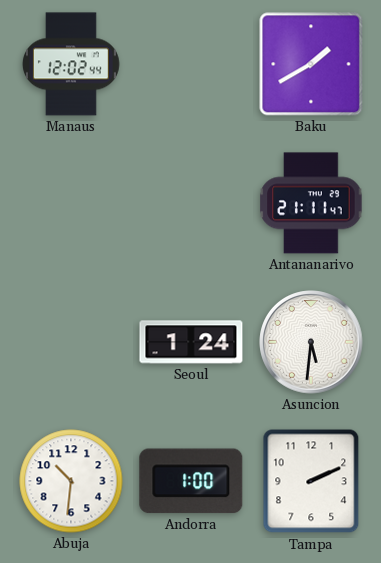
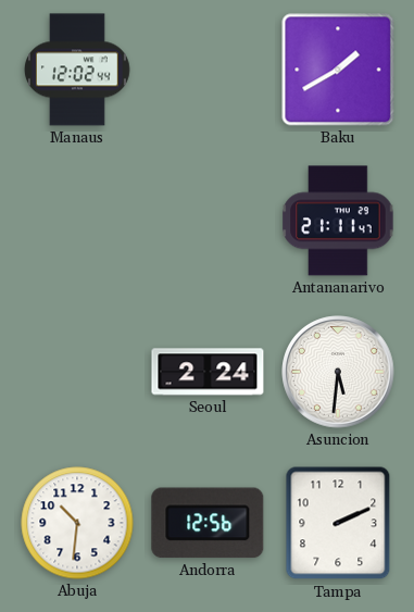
Seoul: 1:24 -> 2:24 (208, 372)
Andorra: 1:00 -> 12:56 (208, 523)
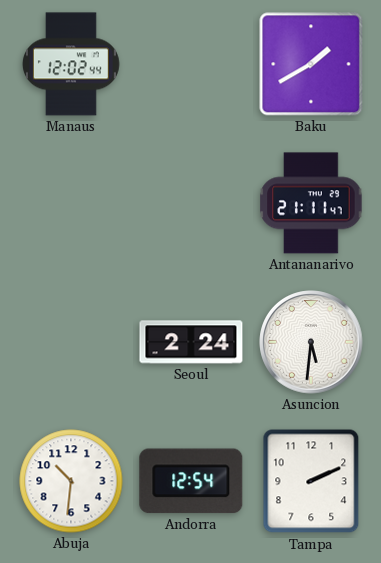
Andorra: 12:56 -> 12:54 (191, 481)
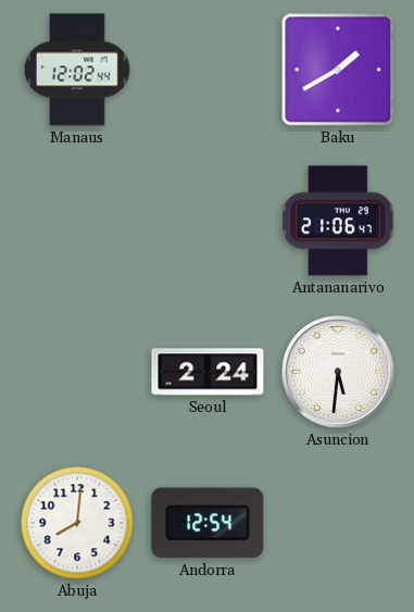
Antananarivo: 21:11 -> 21:06 (338, 221)
Abuja: 10:31 -> 8:01 (77, 523)
Tampa: 2:11 -> none (311, 481)
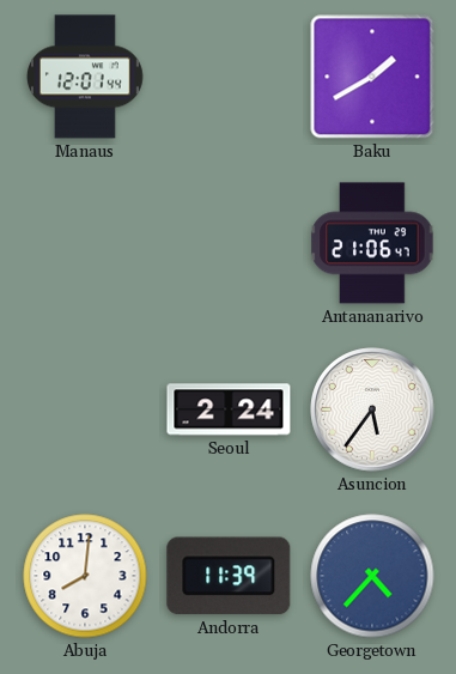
Manaus: 12:02 -> 12:01 (85, 77)
Asuncion: 5:31 -> 5:36 (372, 409)
Andorra: 12:54 -> 11:39 (229, 576)
Georgetown: none -> 4:37 (372, 576)
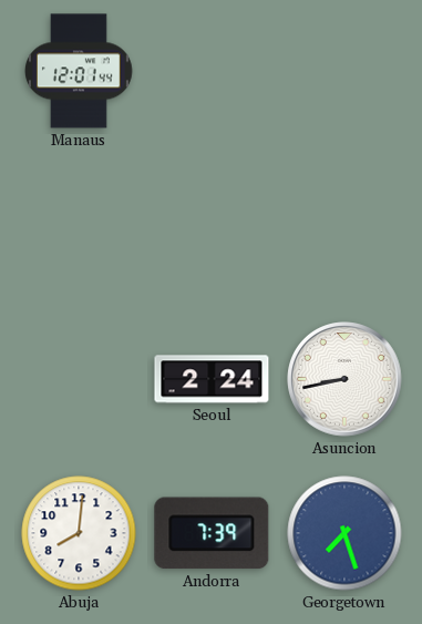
Baku: 1:40 -> none (372, 77)
Antananarivo: 21:06 -> none (372, 243)
Asuncion: 5:36 -> 8:43 (344, 379)
Andorra: 11:39 -> 7:39 (212, 533)
Georgetown: 4:37 -> 7:27 (344, 533)
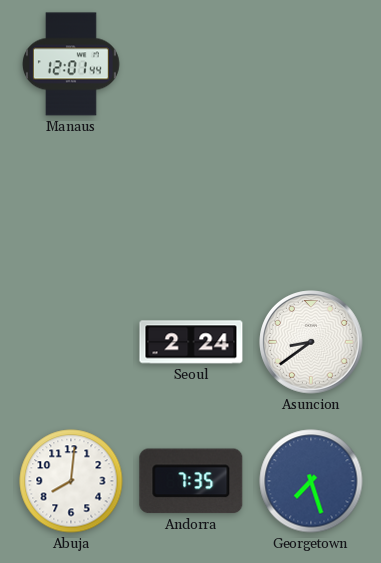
Asuncion: 8:43 -> 8:39 (311, 342)
Andorra: 7:39 -> 7:35 (191, 481)
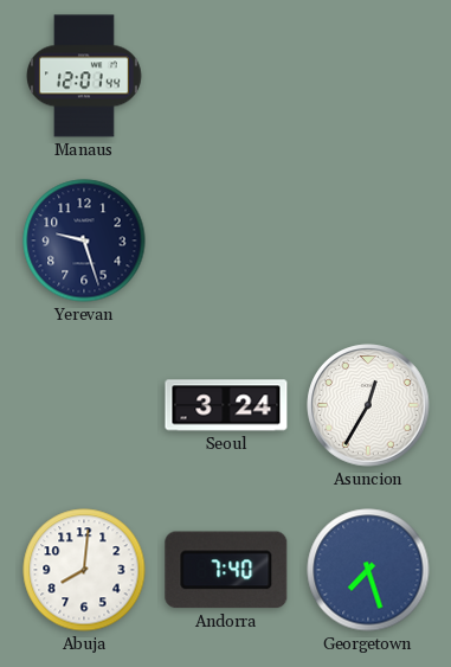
Yerevan: none -> 9:27 (84, 240)
Seoul: 2:24 -> 3:24 (226, 405)
Asuncion: 8:39 -> 12:35 (368, 405)
Andorra: 7:35 -> 7:40 (226, 570)
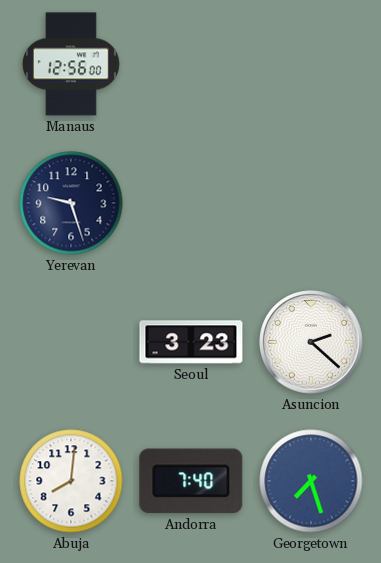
Manaus: 12:01 -> 12:56 (71, 64)
Seoul: 3:24 -> 3:23 (191, 342)
Asuncion: 12:35 -> 2:22 (311, 342)
